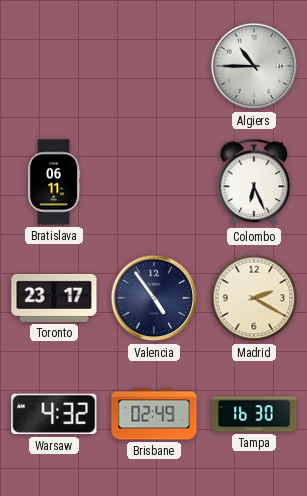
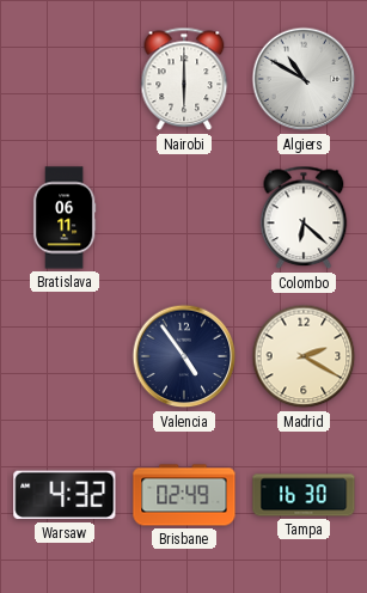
Nairobi: none -> 6:00 (184, 79)
Algiers: 10:45 -> 10:50 (304, 79)
Colombo: 6:26 -> 6:22 (304, 218)
Toronto: 23:17 -> none (54, 298)
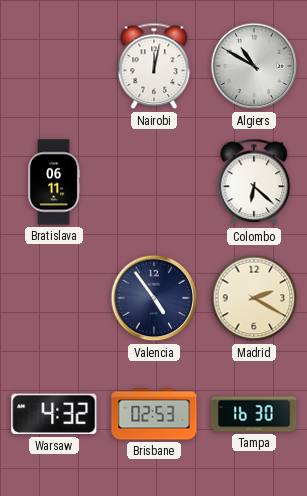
Nairobi: 6:00 -> 12:02 (154, 66)
Brisbane: 02:49 -> 02:53 (154, 414)
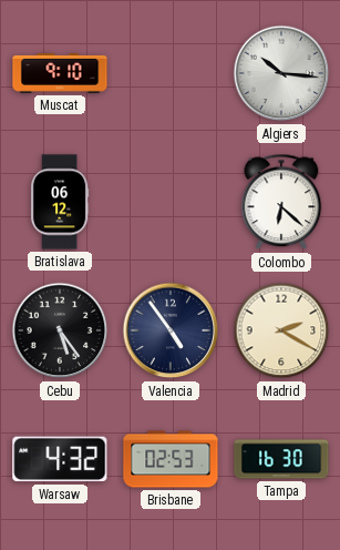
Muscat: none -> 9:10 (60, 74)
Nairobi: 12:02 -> none (154, 66)
Algiers: 10:50 -> 10:16 (281, 73)
Bratislava: 06:11 -> 06:12 (60, 202)
Cebu: none -> 5:24 (60, 330)
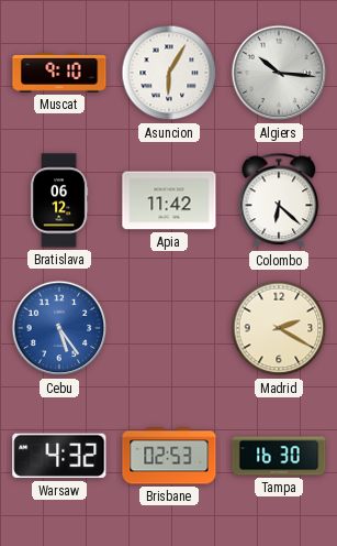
Asuncion: none -> 6:05 (169, 73)
Apia: none -> 11:42 (169, 200)
Cebu dial: black -> blue (59, 328)
Valencia: 4:54 -> none (171, 330)
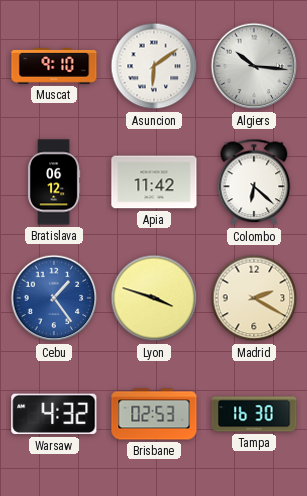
Asuncion: 6:05 -> 6:09 (154, 66)
Cebu: 5:24 -> 1:24 (54, 298)
Lyon: none -> 3:48 (154, 298)
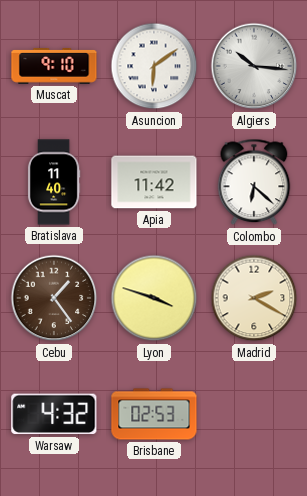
Bratislava: 06:12 -> 11:40 (54, 182)
Cebu dial: blue -> brown (54, 298)
Tampa: 16:30 -> none (254, 414)
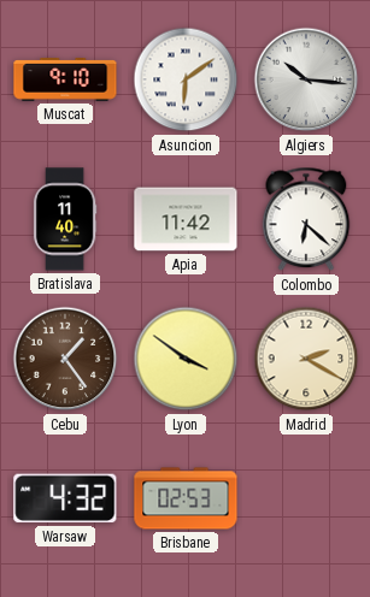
Lyon: 3:48 -> 3:51 (186, 359)
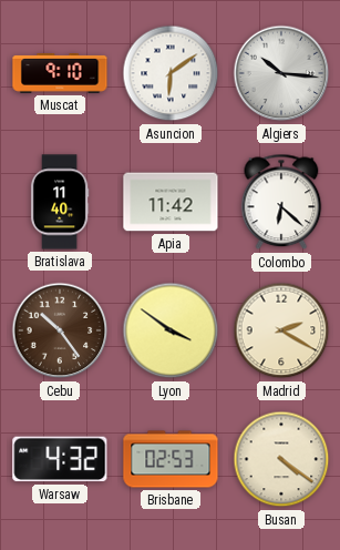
Cebu: 1:24 -> 10:24 (60, 330)
Busan: none -> 4:21 (281, 459)
